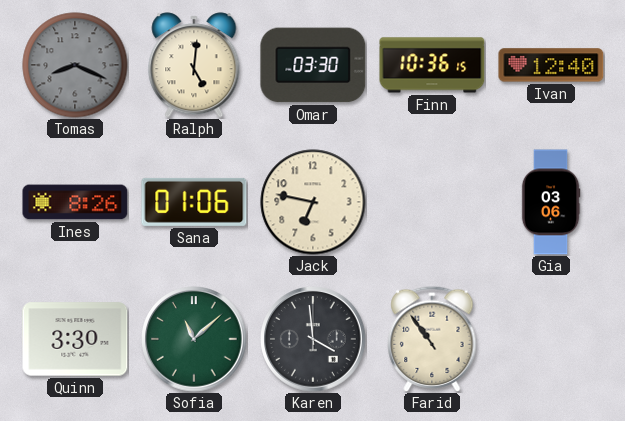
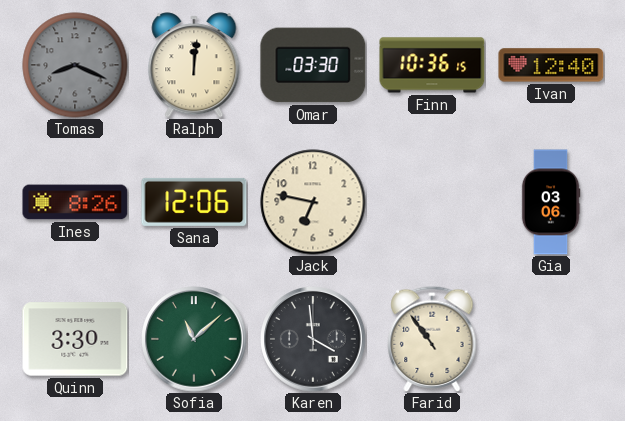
Ralph: 5:01 -> 12:01 (194, 65)
Sana: 01:06 -> 12:06 (194, 202)
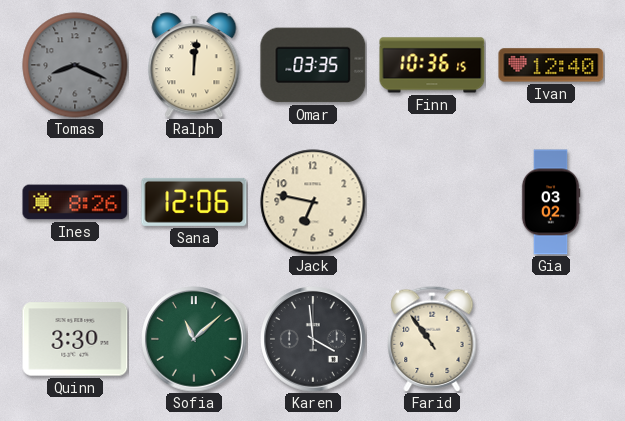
Omar: 03:30 -> 03:35 (313, 65)
Gia: 03:06 -> 03:02 (551, 202)
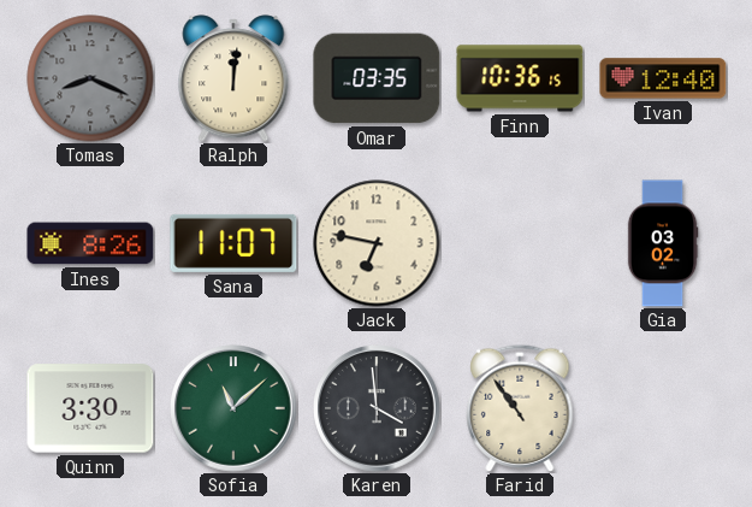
Sana: 12:06 -> 11:07 (233, 243)
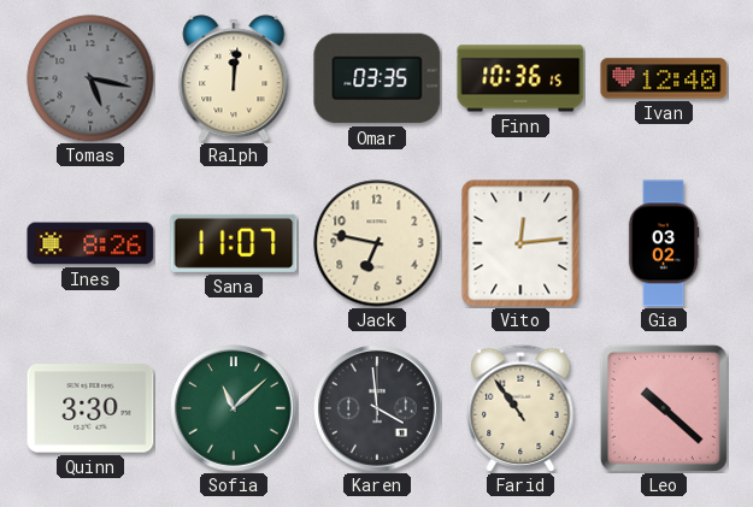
Tomas: 8:19 -> 5:17 (90, 78)
Vito: none -> 12:14 (520, 243)
Leo: none -> 10:22 (664, 408)
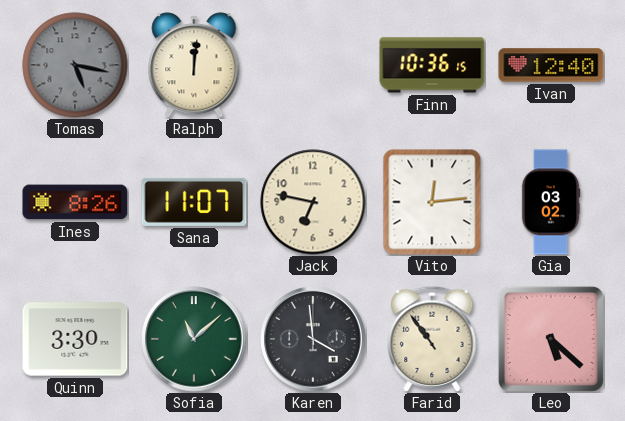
Omar: 03:35 -> none (377, 78)
Leo: 10:22 -> 5:22 (551, 339)
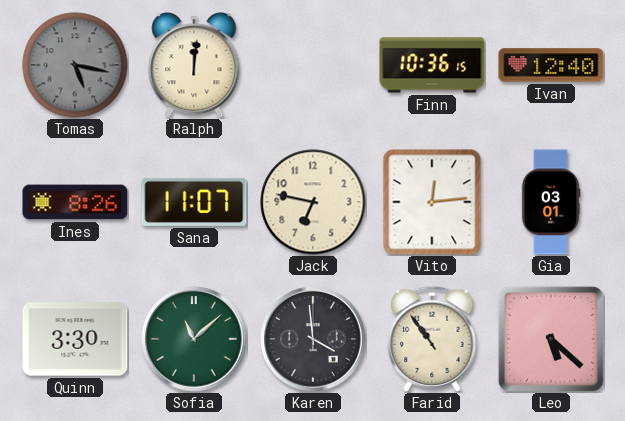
Gia: 03:02 -> 03:01 (551, 202)
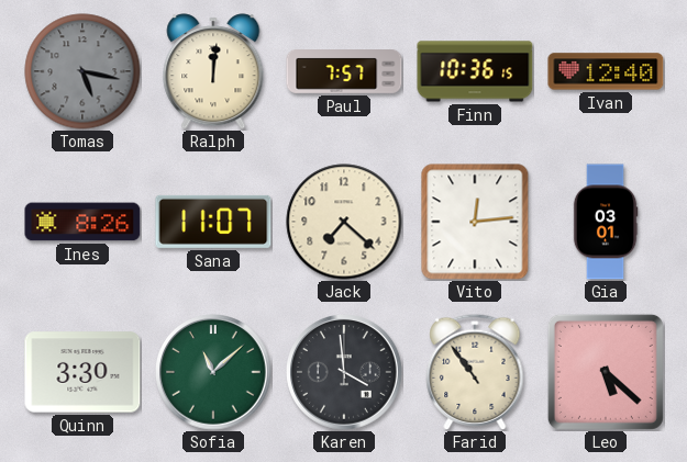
Paul: none -> 7:57 (344, 72)
Jack: 6:47 -> 7:22 (344, 222)
